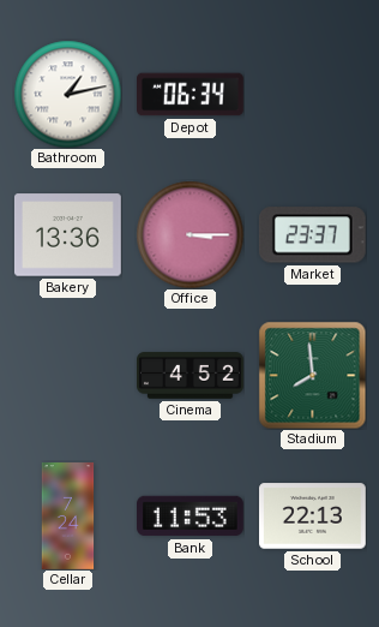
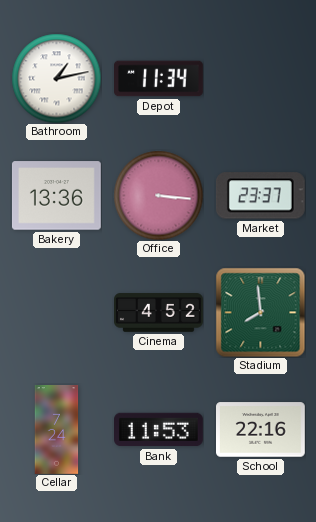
Depot: 06:34 -> 11:34 (159, 79)
Office: 3:15 -> 3:16 (158, 195)
School: 22:13 -> 22:16 (261, 430)
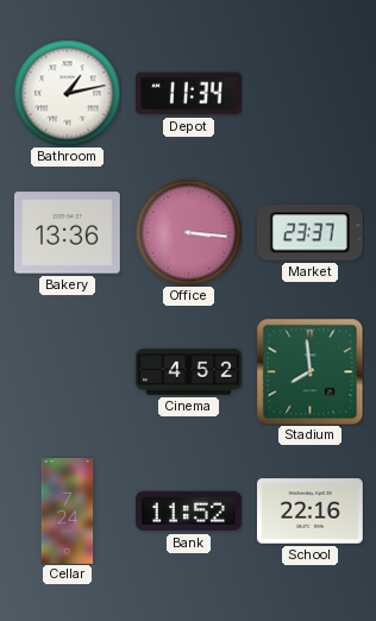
Bank: 11:53 -> 11:52 (189, 512)
